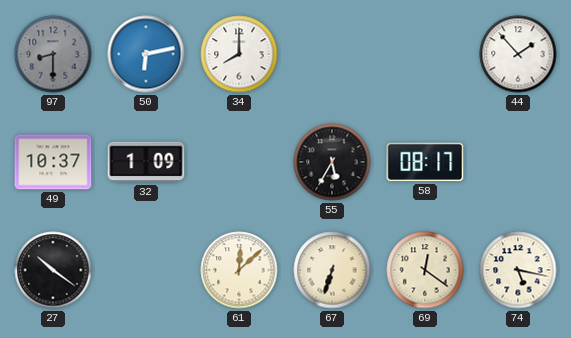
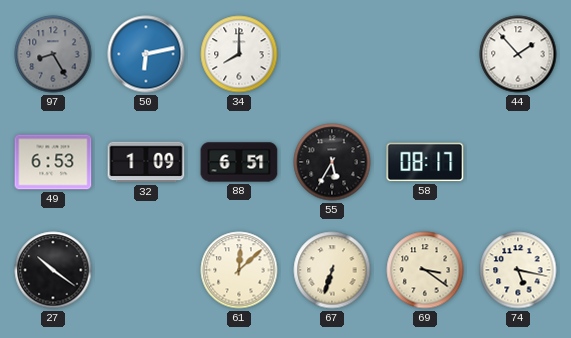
97: 8:30 -> 8:25 (53, 54)
49: 10:37 -> 6:53 (53, 162)
88: none -> 6:51 (239, 162)
69: 12:21 -> 3:21 (425, 270)
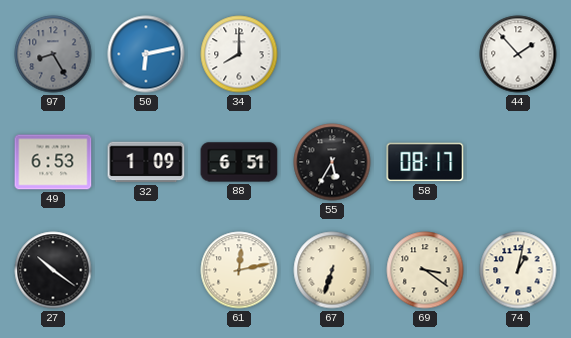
61: 12:08 -> 12:13 (239, 270)
74: 5:17 -> 1:02 (518, 270)
